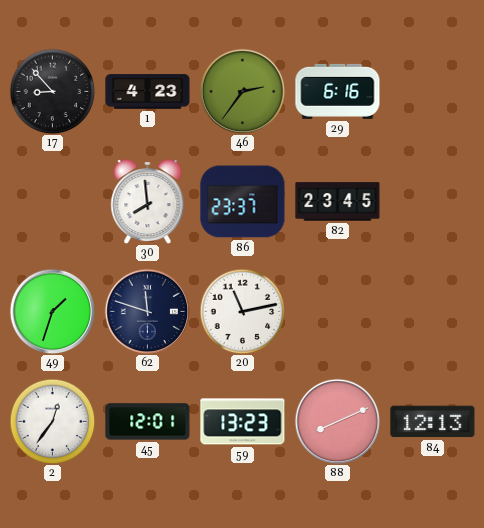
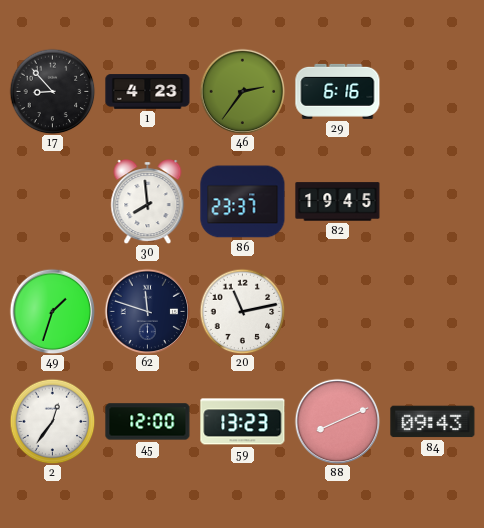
82: 23:45 -> 19:45 (338, 202)
45: 12:01 -> 12:00 (148, 422)
84: 12:13 -> 09:43 (433, 422)
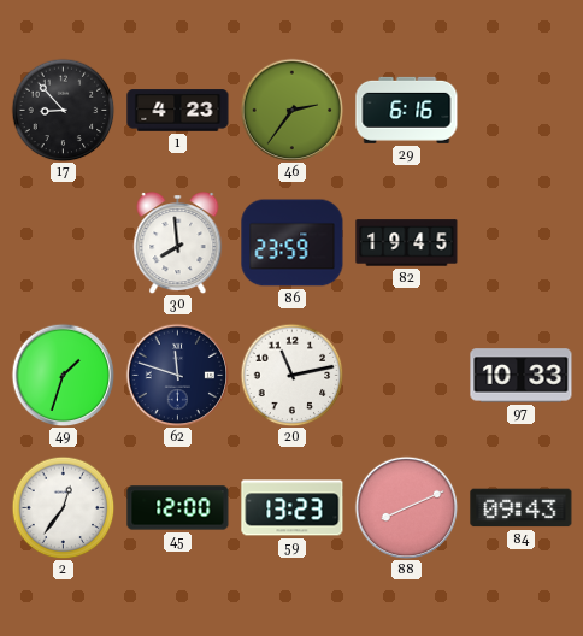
86: 23:37 -> 23:59 (293, 243)
97: none -> 10:33 (522, 376)
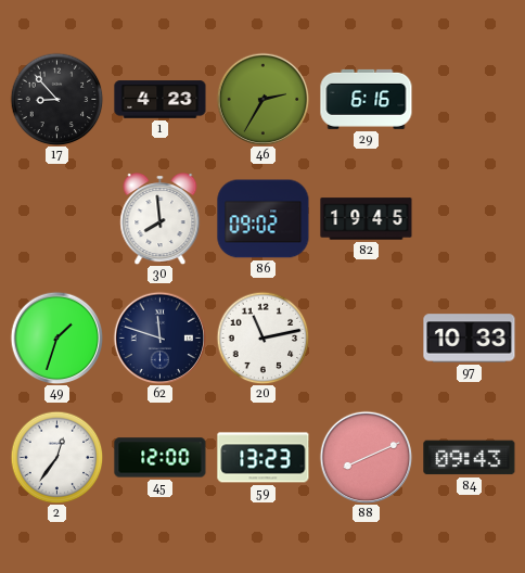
46: 2:36 -> 2:35 (262, 99)
86: 23:59 -> 09:02 (264, 219)
